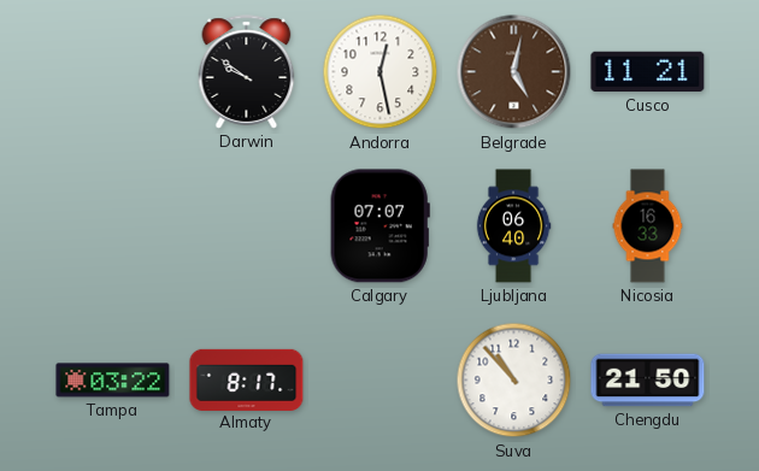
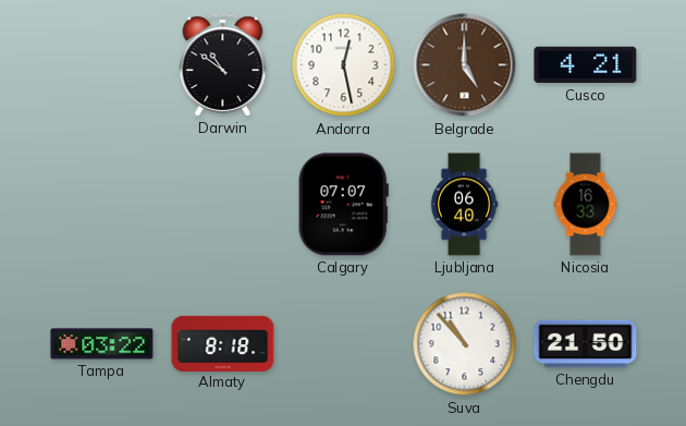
Darwin: 9:51 -> 10:51 (223, 65)
Belgrade: 5:02 -> 5:00 (465, 65)
Cusco: 11:21 -> 4:21 (586, 65)
Almaty: 8:17 -> 8:18 (223, 343)
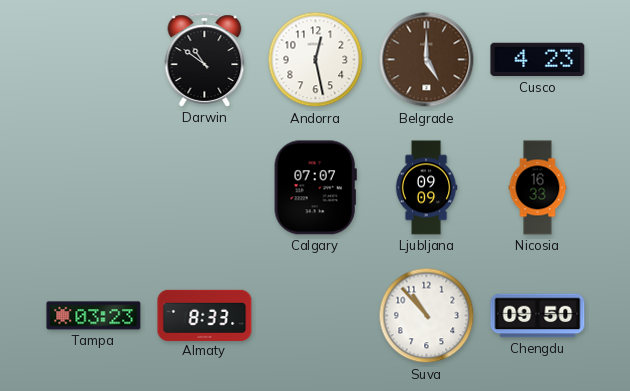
Cusco: 4:21 -> 4:23 (538, 60)
Ljubljana: 06:40 -> 09:09 (426, 188)
Tampa: 03:22 -> 03:23 (94, 316)
Almaty: 8:18 -> 8:33 (205, 315)
Chengdu: 21:50 -> 09:50 (538, 316)
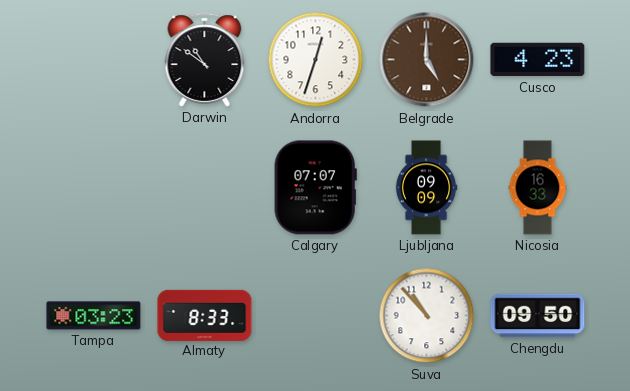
Andorra: 12:28 -> 12:33 (316, 60)
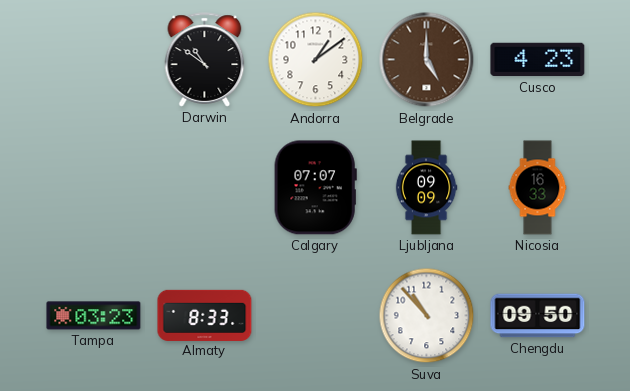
Andorra: 12:33 -> 1:09 (316, 60)
